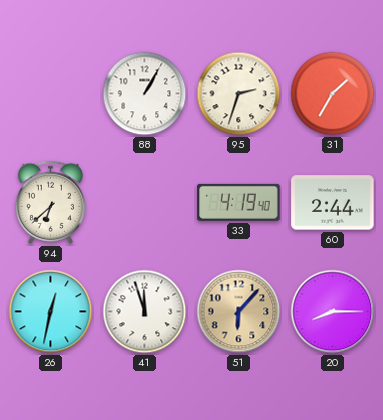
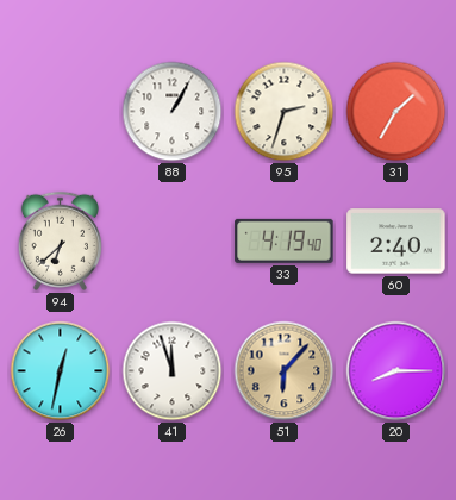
60: 2:44 -> 2:40 (396, 242)
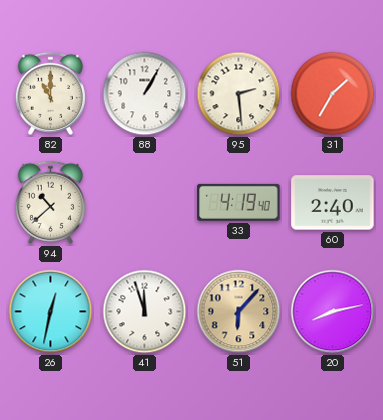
82: none -> 11:00 (50, 93)
95: 2:33 -> 2:29 (239, 94)
94: 6:38 -> 10:38 (50, 202)
20: 8:15 -> 8:13 (333, 312)
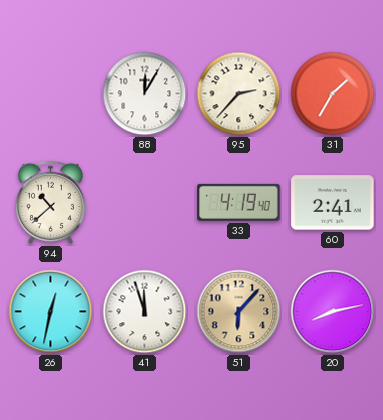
82: 11:00 -> none (50, 93)
88: 1:05 -> 12:05 (145, 94)
95: 2:29 -> 2:37 (239, 94)
60: 2:40 -> 2:41 (333, 203)
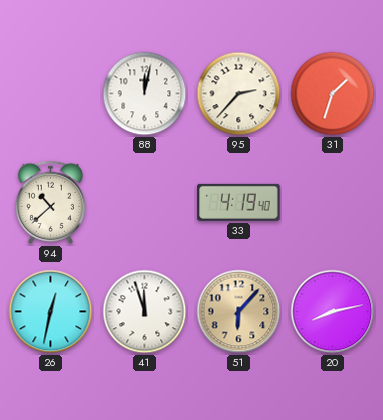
88: 12:05 -> 12:02 (145, 94)
31: 1:35 -> 1:33 (333, 94)
60: 2:41 -> none (333, 203)
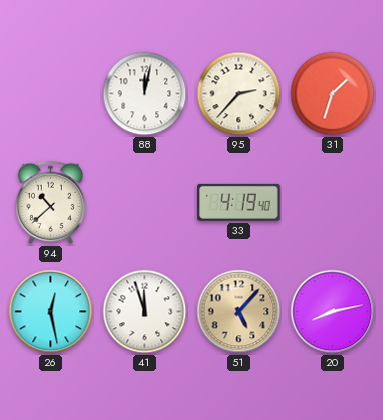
26: 12:32 -> 12:28 (51, 312)
51: 6:07 -> 5:07 (239, 312)
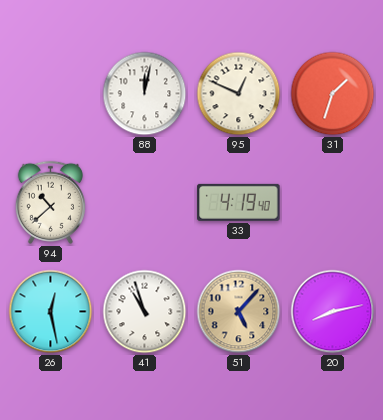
95: 2:37 -> 12:49 (239, 94)
41: 11:57 -> 10:57 (145, 312)
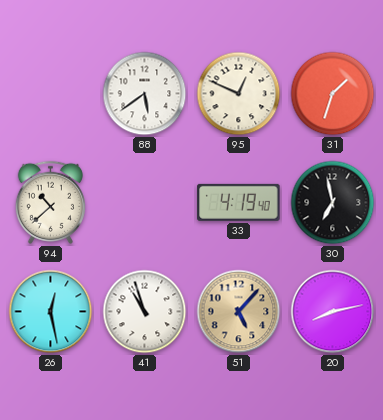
88: 12:02 -> 5:39 (145, 94)
30: none -> 6:58 (333, 203)
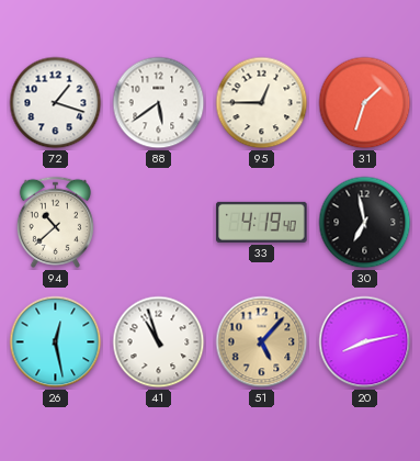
72: none -> 1:18 (56, 103)
95: 12:49 -> 12:45 (262, 103)
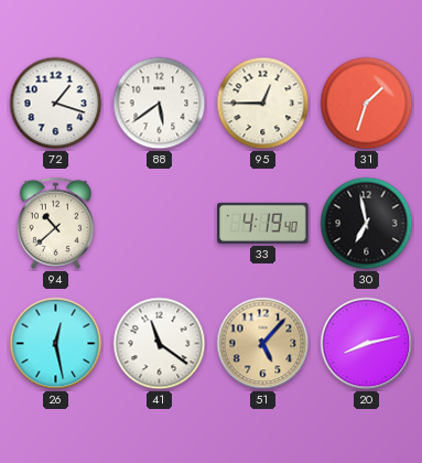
41: 10:57 -> 11:21 (160, 344)
